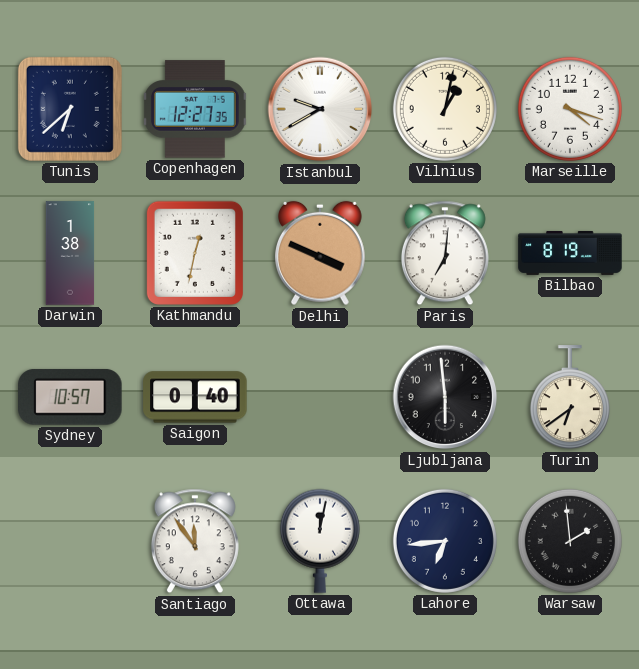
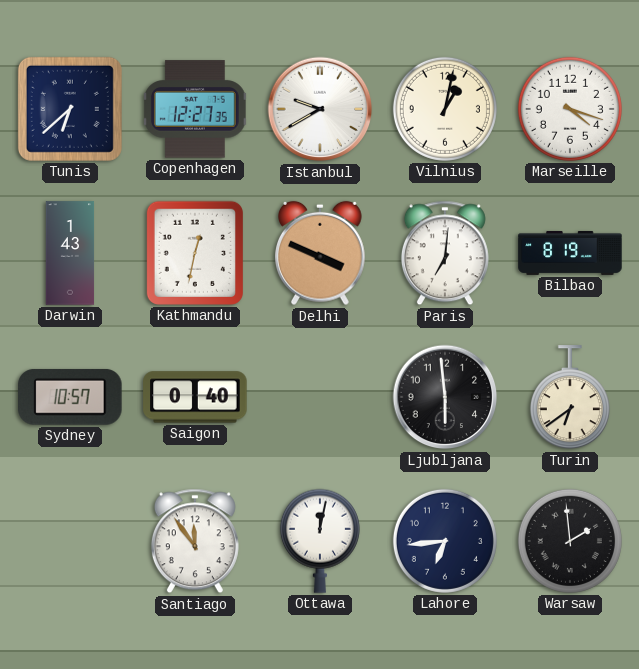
Darwin: 1:38 -> 1:43 (70, 253)
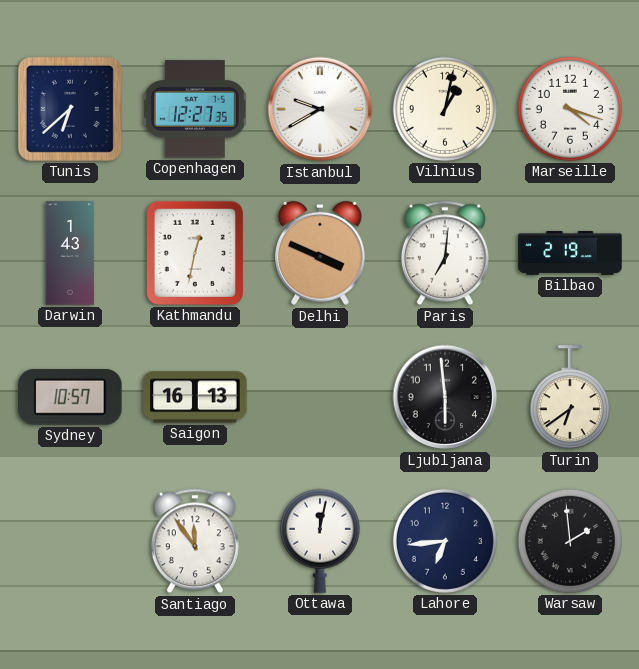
Bilbao: 8:19 -> 2:19 (570, 253)
Saigon: 0:40 -> 16:13 (195, 397)
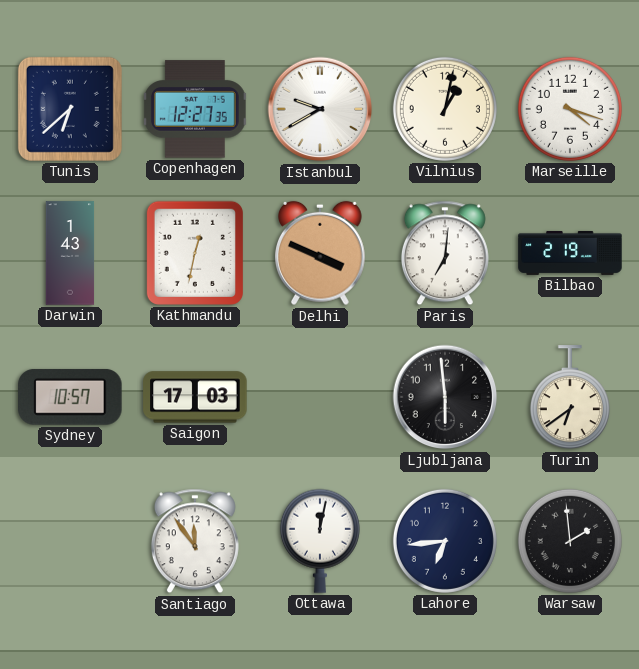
Saigon: 16:13 -> 17:03 (195, 397)
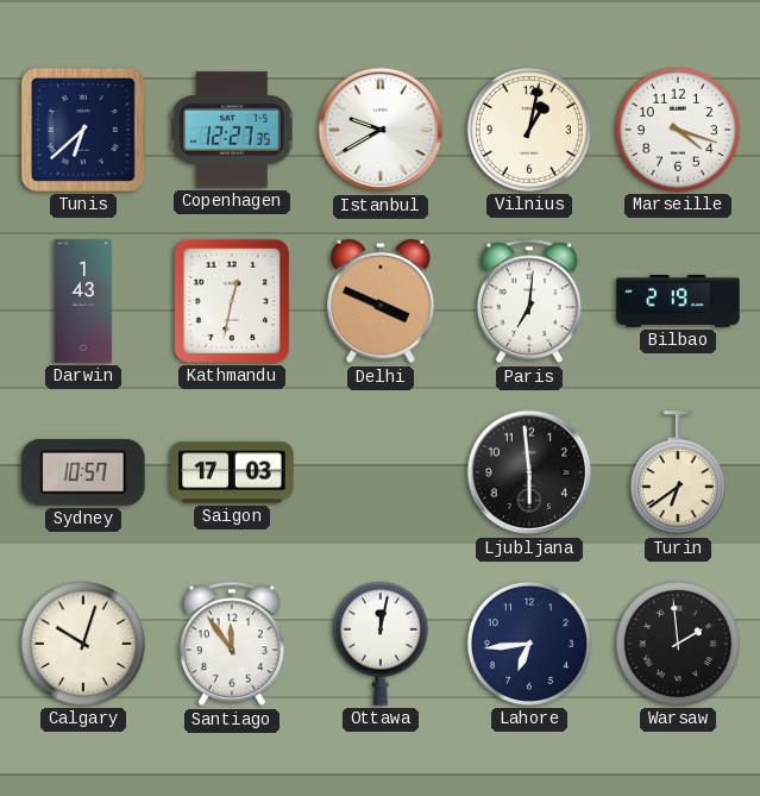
Calgary: none -> 10:03 (83, 644)
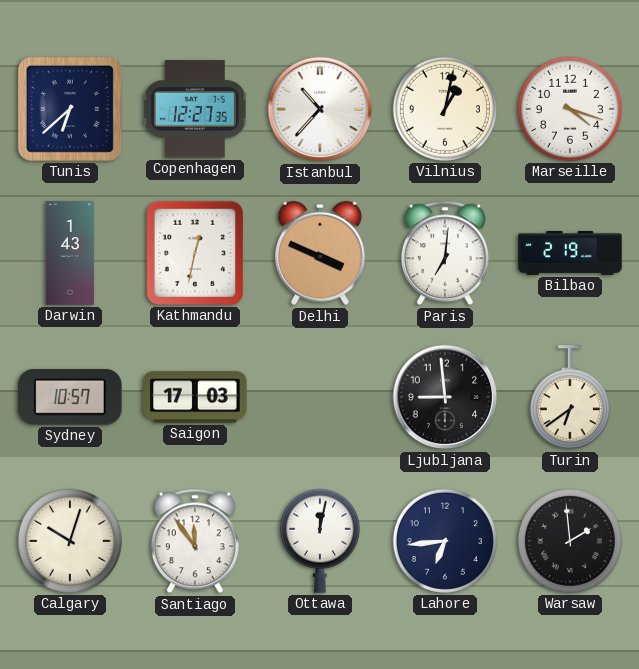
Istanbul: 9:40 -> 10:37 (320, 109)
Ljubljana: 5:59 -> 8:59 (445, 397)
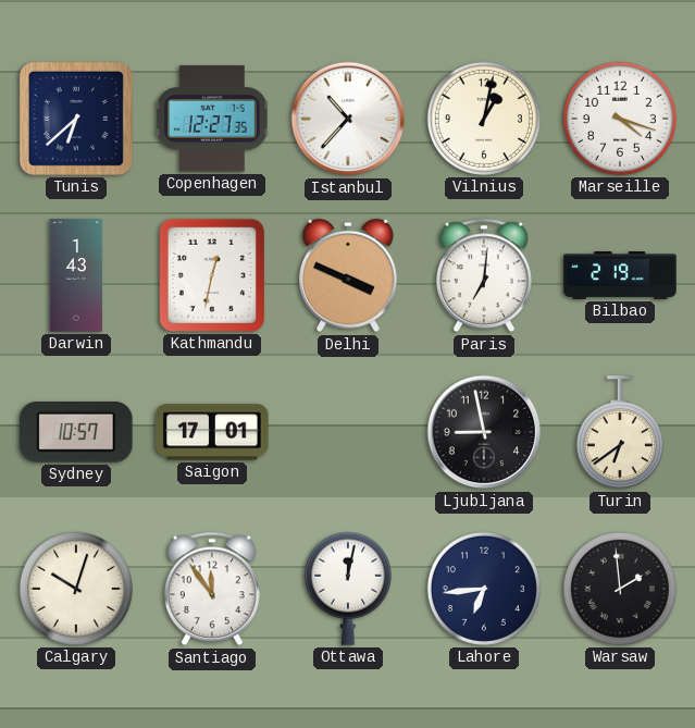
Saigon: 17:03 -> 17:01 (212, 432)
Ljubljana: 8:59 -> 8:58 (484, 432)
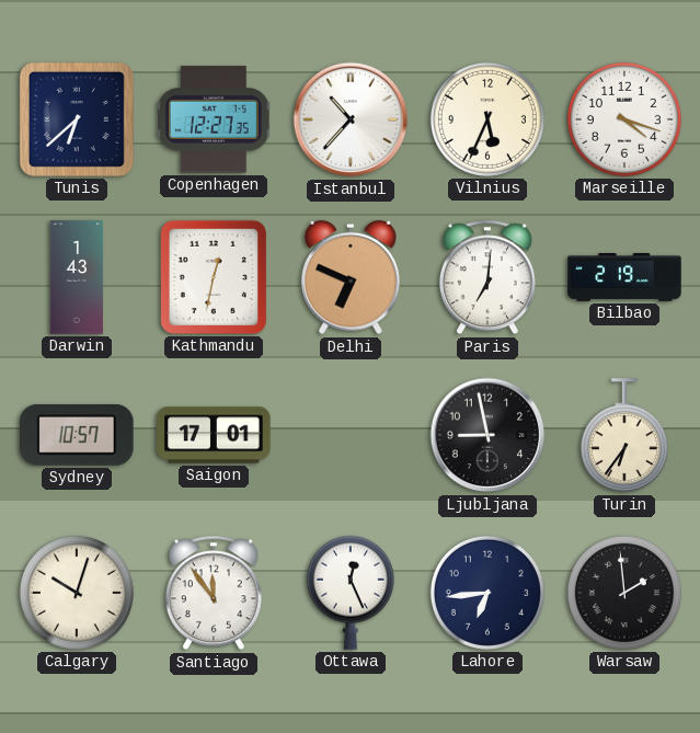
Vilnius: 1:02 -> 5:34 (487, 119)
Delhi: 3:49 -> 6:49 (352, 277)
Turin: 6:39 -> 6:36 (624, 436)
Ottawa: 12:02 -> 12:26 (351, 593)
